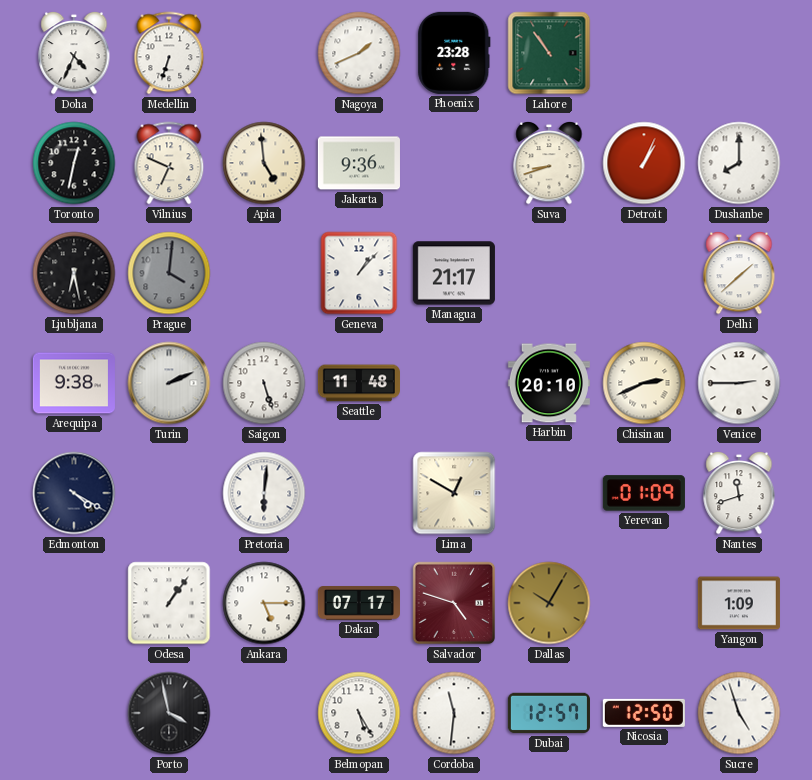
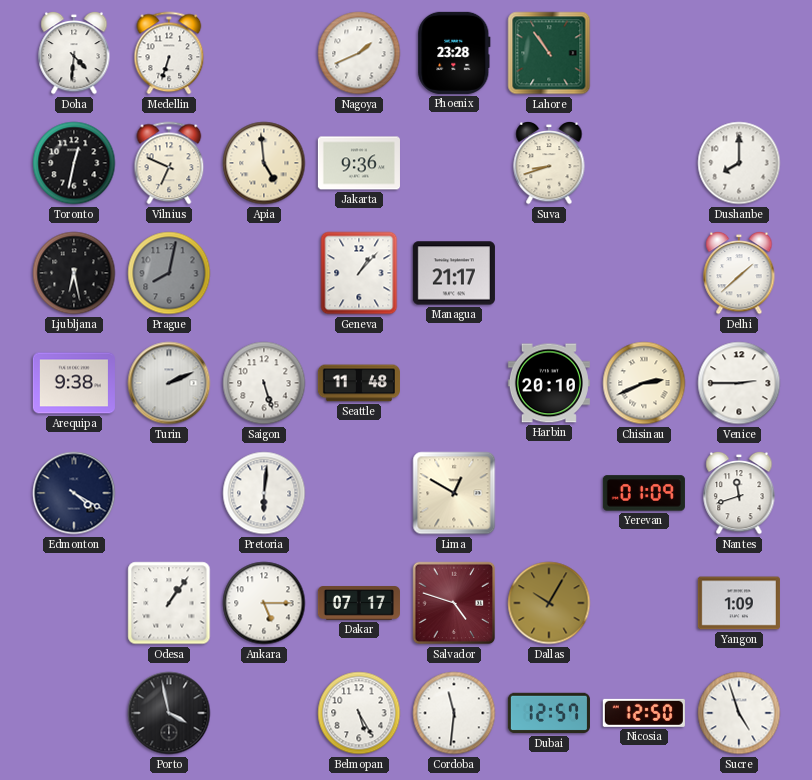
Doha: 4:34 -> 4:31 (74, 53)
Detroit: 1:04 -> none (644, 163)
Prague: 4:01 -> 8:02 (169, 273)
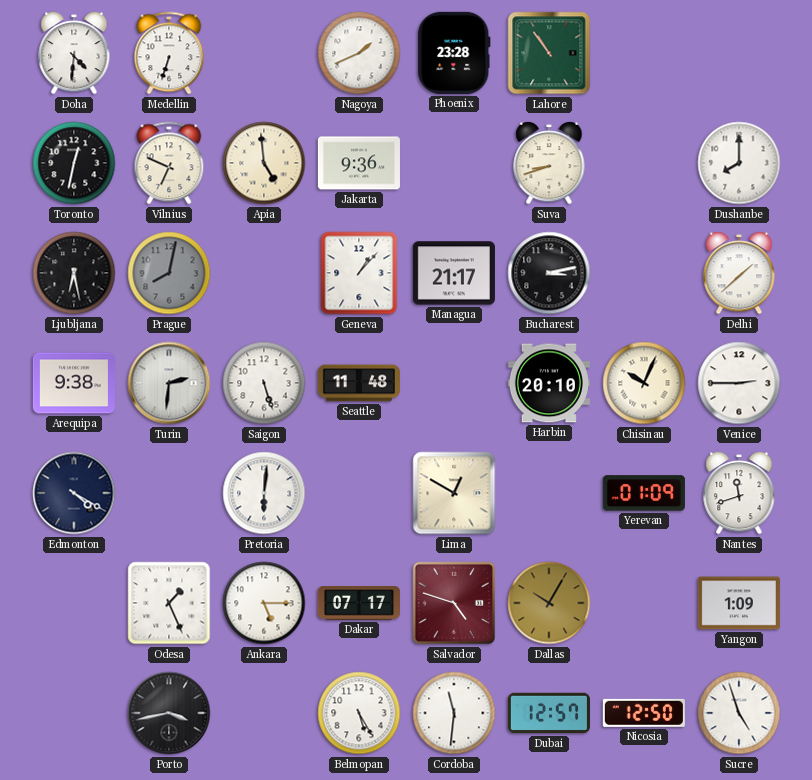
Bucharest: none -> 3:13 (549, 273)
Turin: 2:11 -> 2:31 (169, 383)
Chisinau: 2:41 -> 10:04 (644, 383)
Odesa: 1:06 -> 1:26 (169, 603)
Porto: 3:58 -> 3:43 (169, 713)
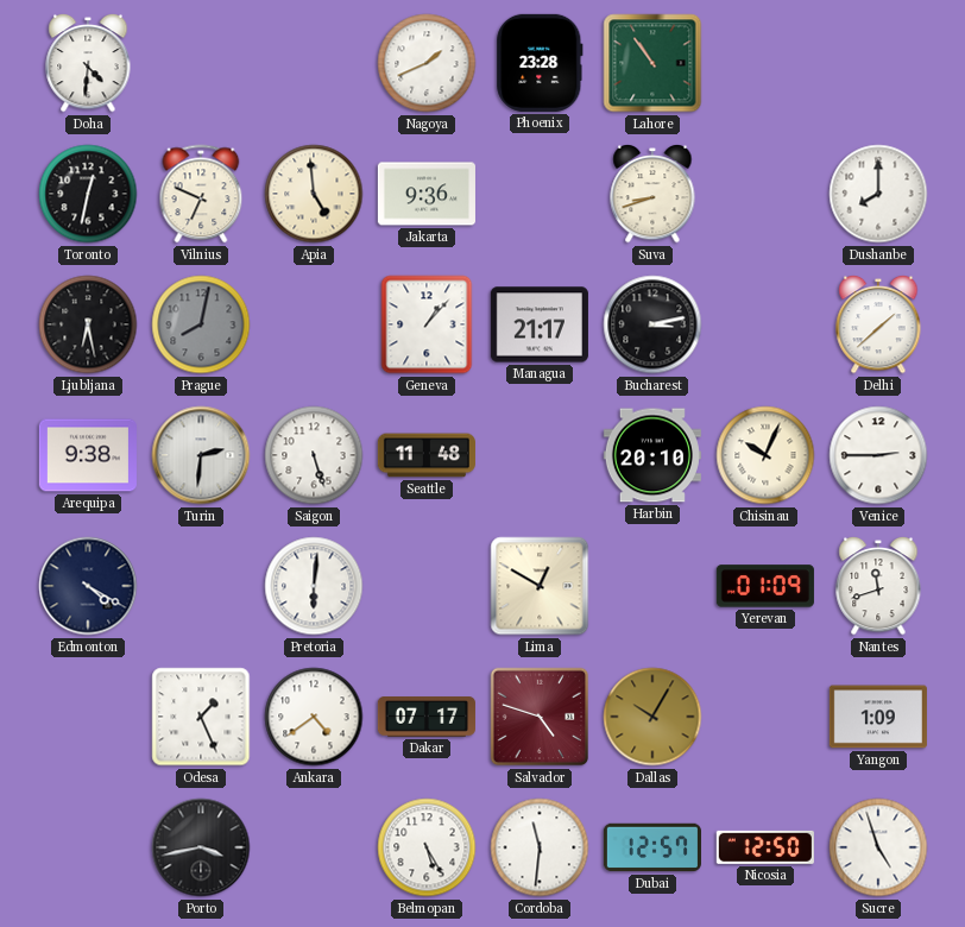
Medellin: 6:33 -> none (169, 53)
Ankara: 5:15 -> 4:39 (314, 717)
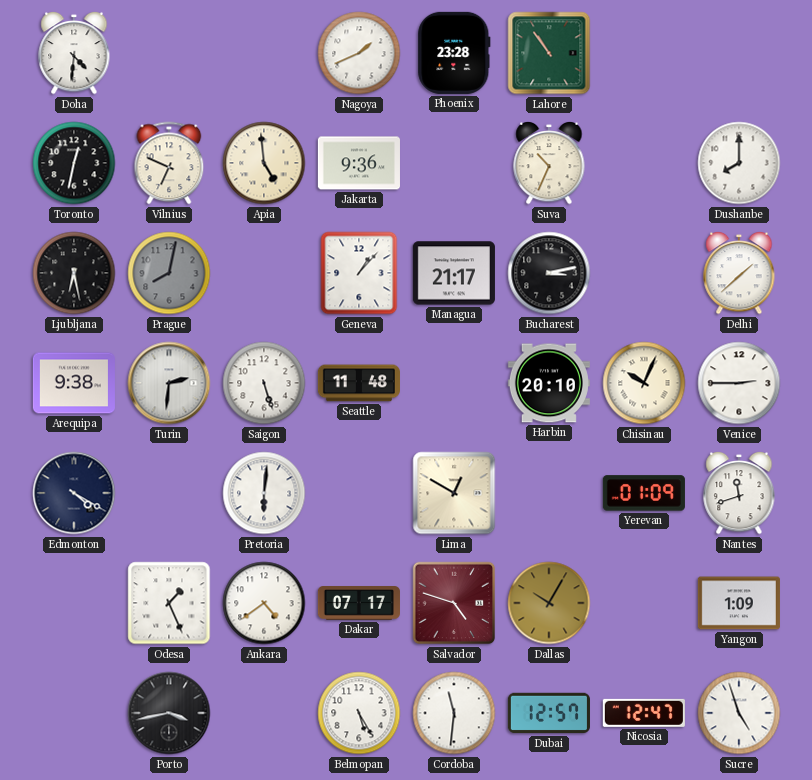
Suva: 8:42 -> 10:34 (549, 163)
Nicosia: 12:50 -> 12:47 (644, 713)
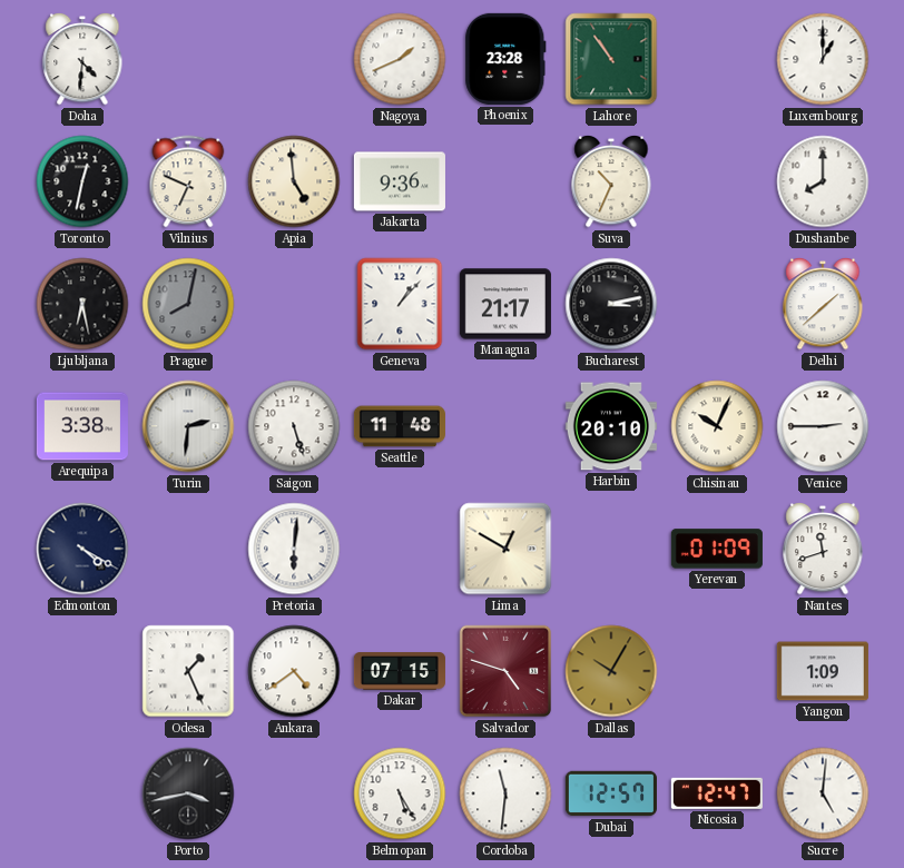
Luxembourg: none -> 1:00 (823, 59)
Arequipa: 9:38 -> 3:38 (82, 426)
Dakar: 07:17 -> 07:15 (400, 671)
Sucre: 4:57 -> 5:01 (823, 793)
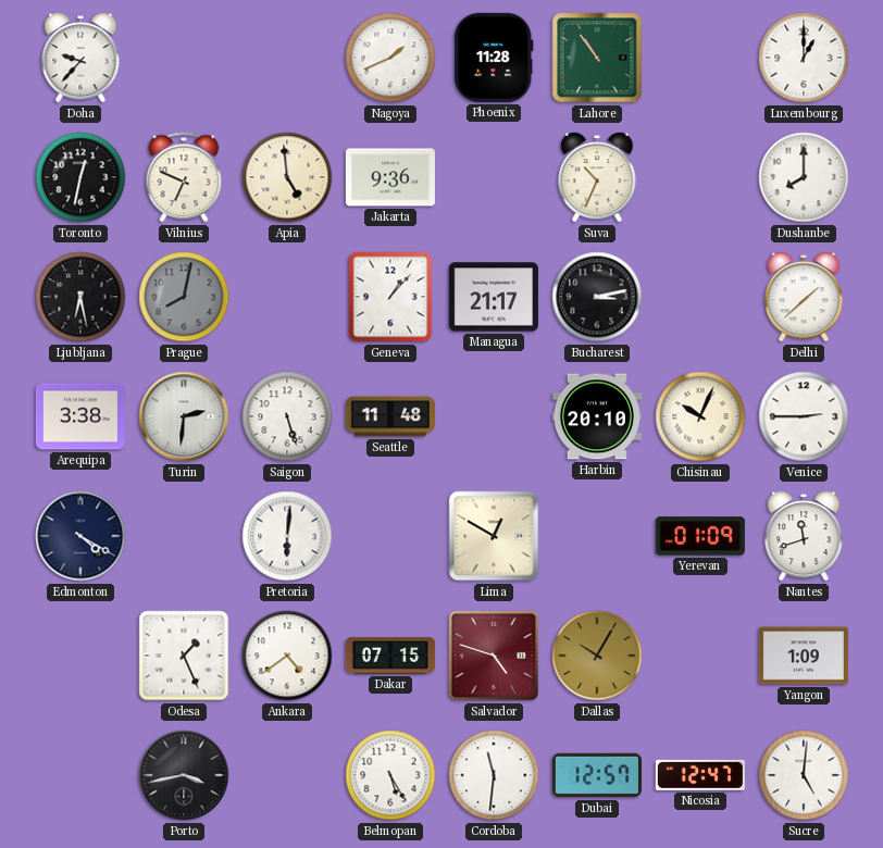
Doha: 4:31 -> 9:37 (80, 58)
Phoenix: 23:28 -> 11:28 (494, 58)
